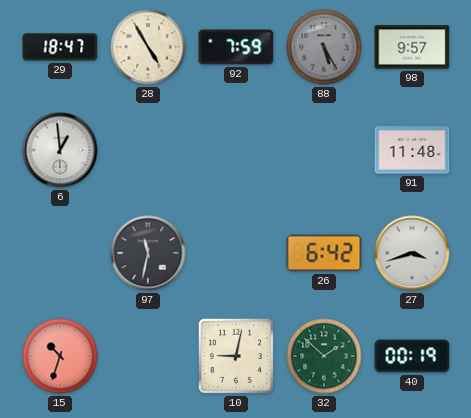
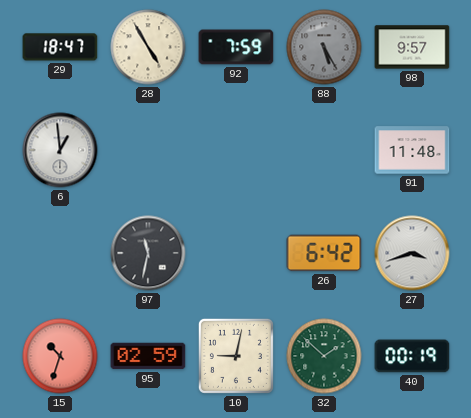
95: none -> 02:59 (148, 356)
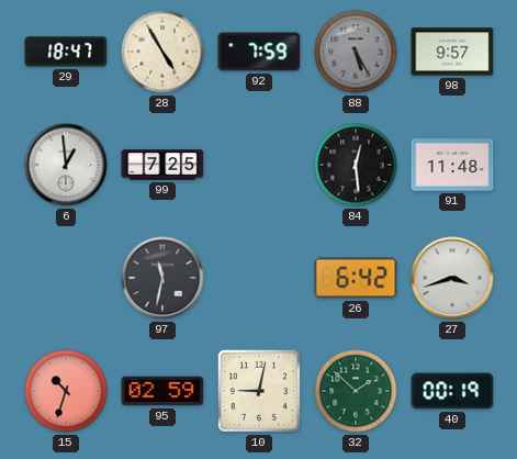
99: none -> 7:25 (162, 165)
84: none -> 12:29 (356, 165)
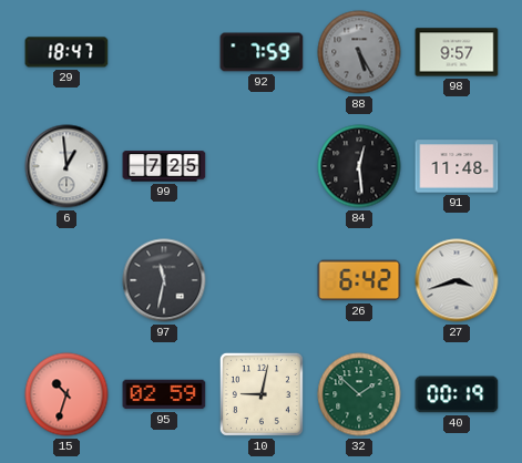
28: 4:55 -> none (162, 52)
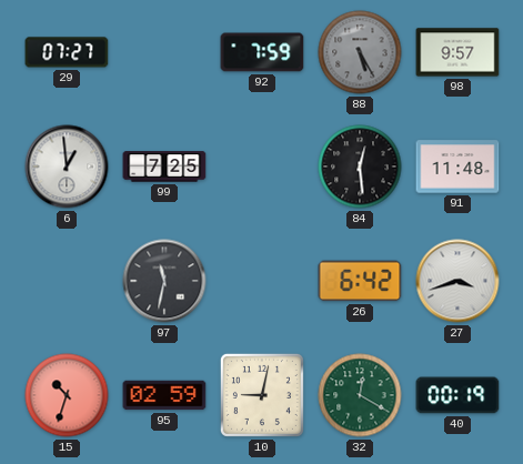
29: 18:47 -> 07:27 (67, 52)
32: 1:52 -> 12:20 (360, 395)
